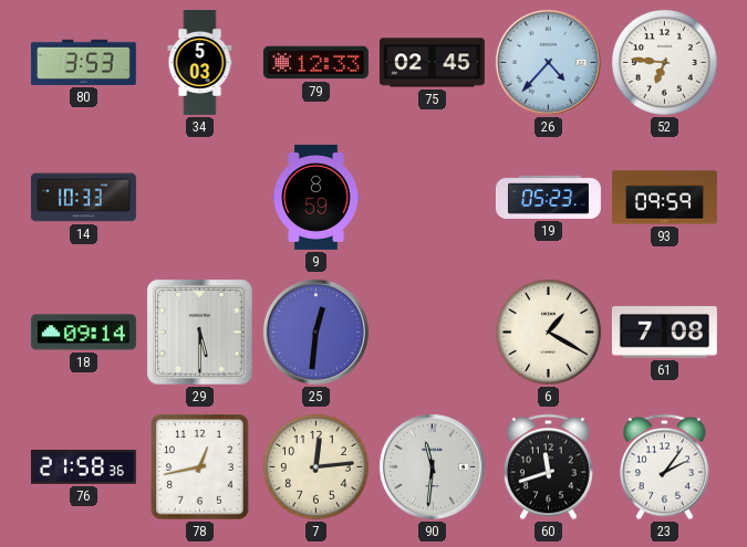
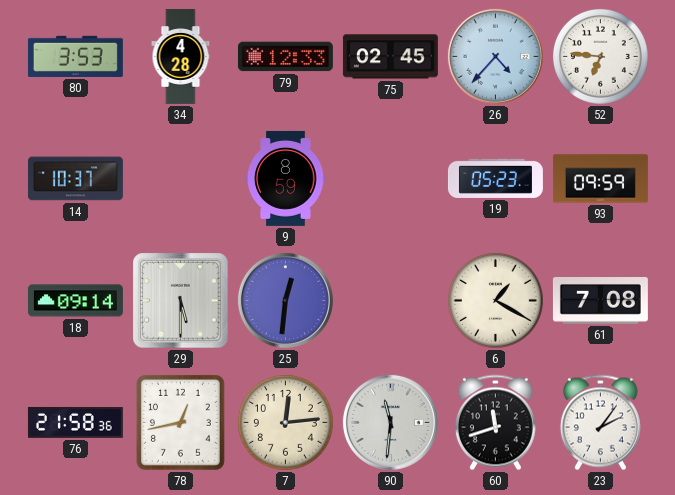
34: 5:03 -> 4:28 (181, 56)
14: 10:33 -> 10:37 (75, 179)
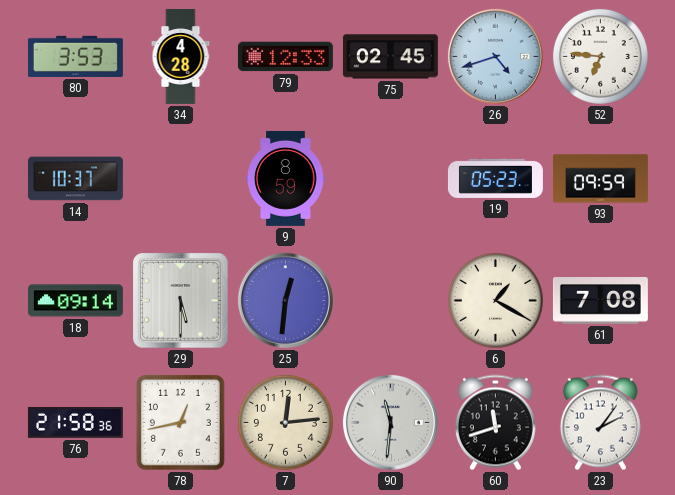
26: 4:37 -> 4:42 (495, 56)
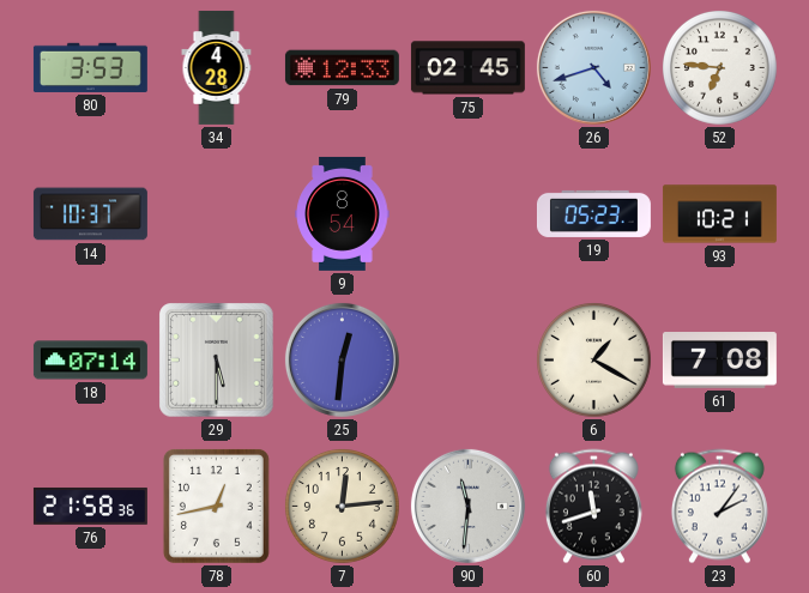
9: 8:59 -> 8:54 (343, 213)
93: 09:59 -> 10:21 (719, 214)
18: 09:14 -> 07:14 (90, 361)
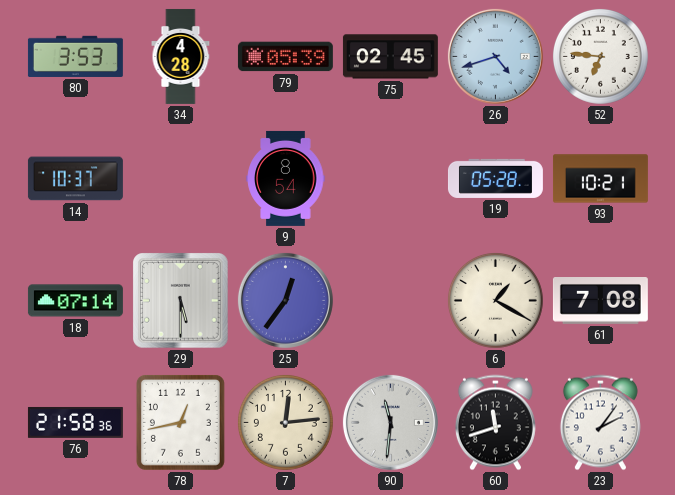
79: 12:33 -> 05:39 (285, 57)
19: 05:23 -> 05:28 (495, 178)
25: 12:31 -> 12:36 (285, 300)
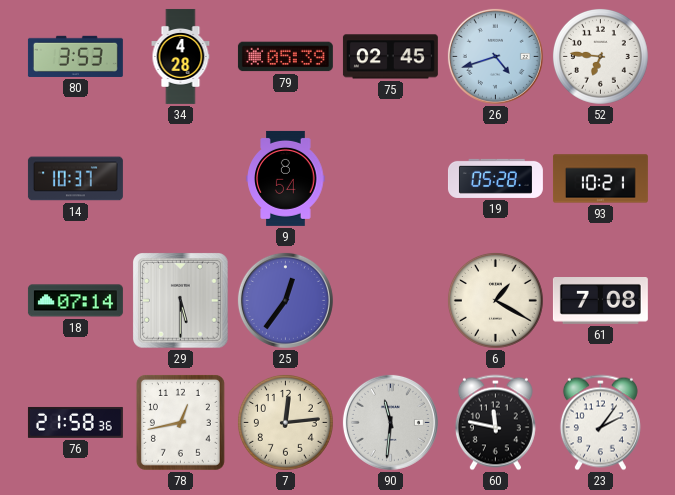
60: 11:42 -> 11:47 (495, 423)
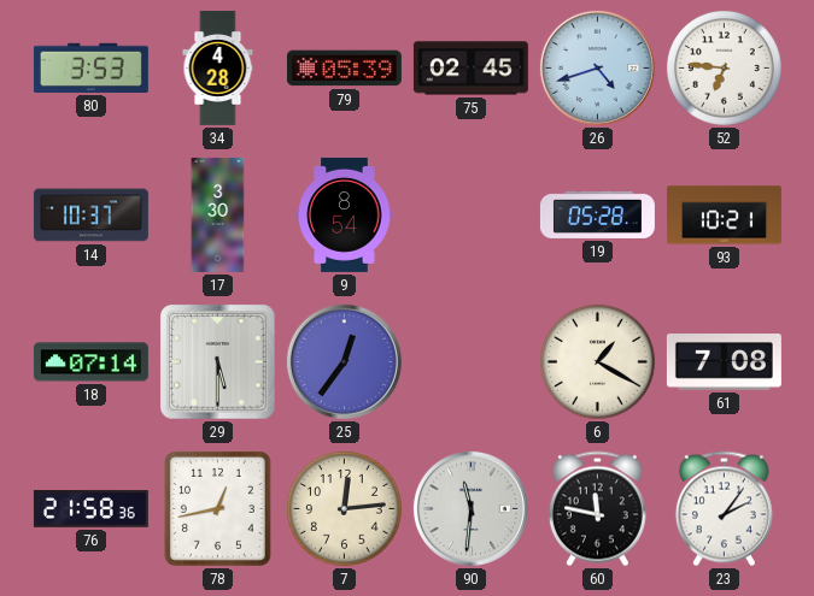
17: none -> 3:30 (218, 214)
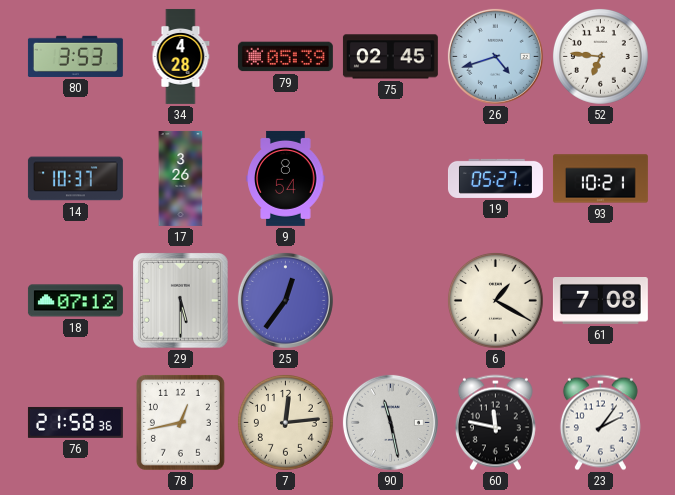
17: 3:30 -> 3:26 (181, 178)
19: 05:28 -> 05:27 (495, 178)
18: 07:14 -> 07:12 (75, 301)
90: 11:31 -> 11:28 (390, 422)
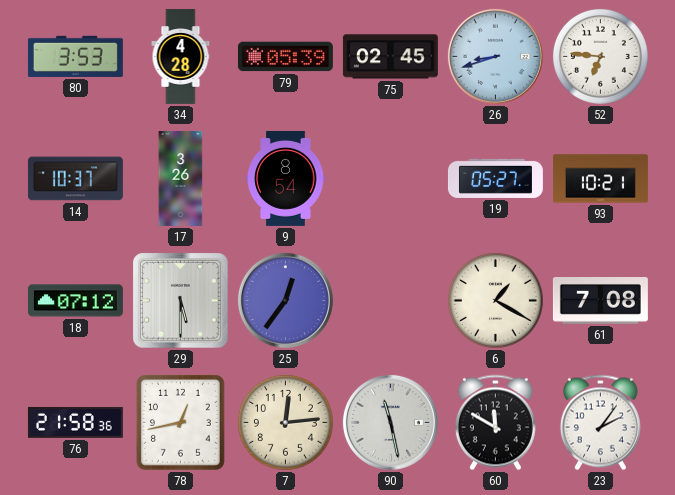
26: 4:42 -> 8:42 (495, 56)
60: 11:47 -> 11:50 (495, 423)
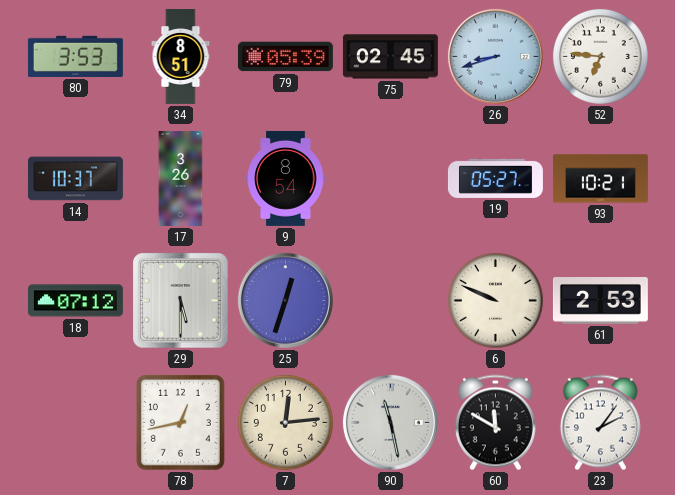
34: 4:28 -> 8:51 (181, 56)
25: 12:36 -> 12:33 (285, 300)
6: 1:20 -> 9:49 (495, 300)
61: 7:08 -> 2:53 (600, 301)
76: 21:58 -> none (75, 422)
